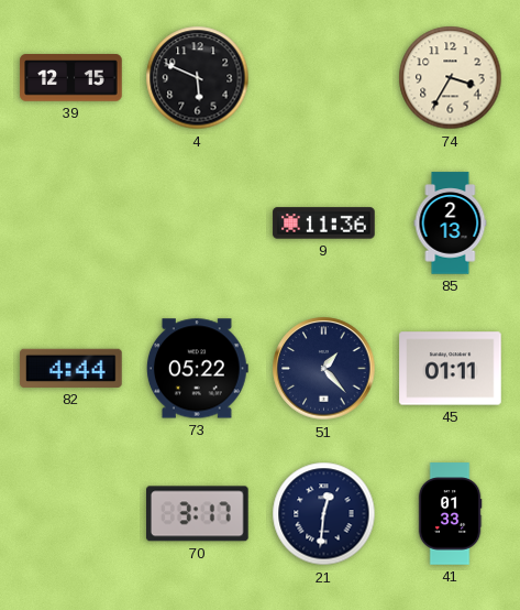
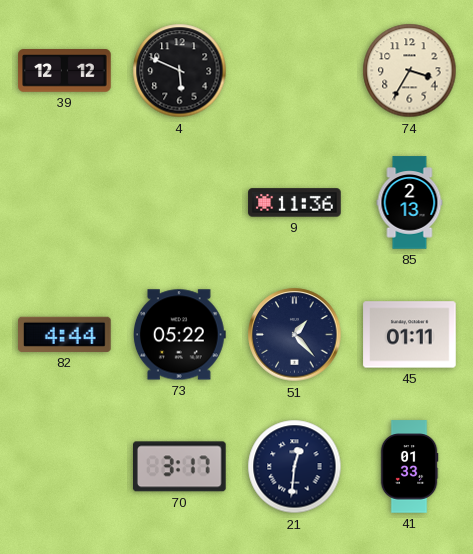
39: 12:15 -> 12:12 (65, 71)
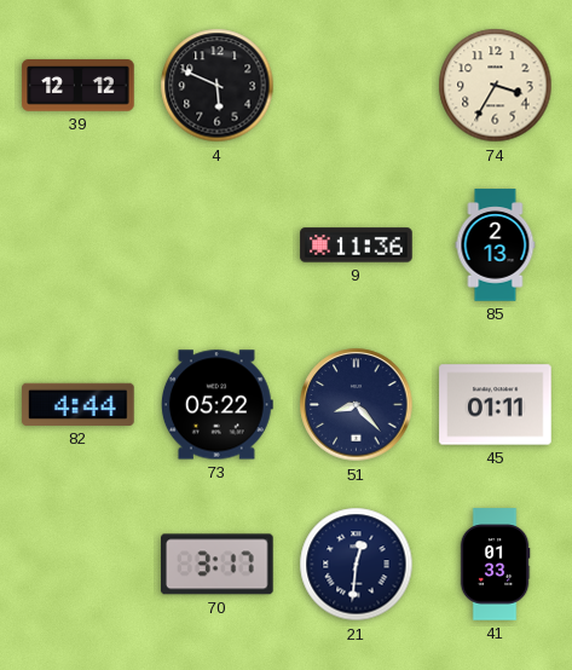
51: 1:23 -> 8:23 (357, 405)
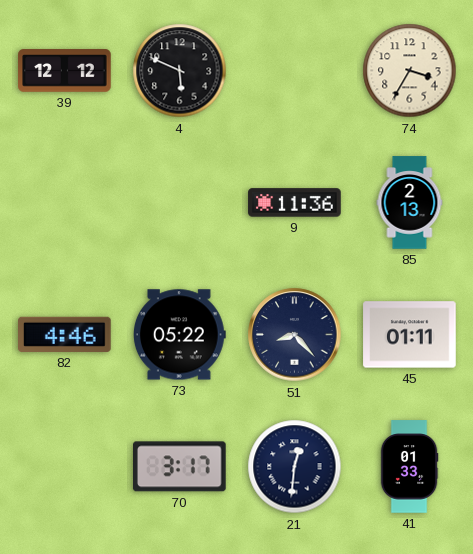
82: 4:44 -> 4:46 (65, 334)
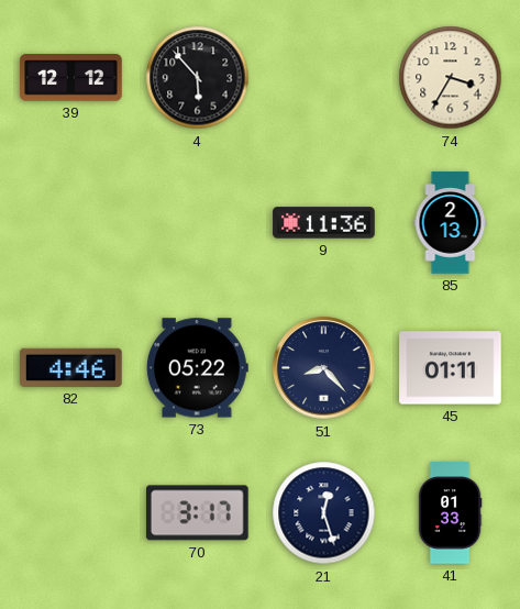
4: 5:49 -> 5:53 (198, 78)
21: 12:31 -> 12:27 (324, 513)
